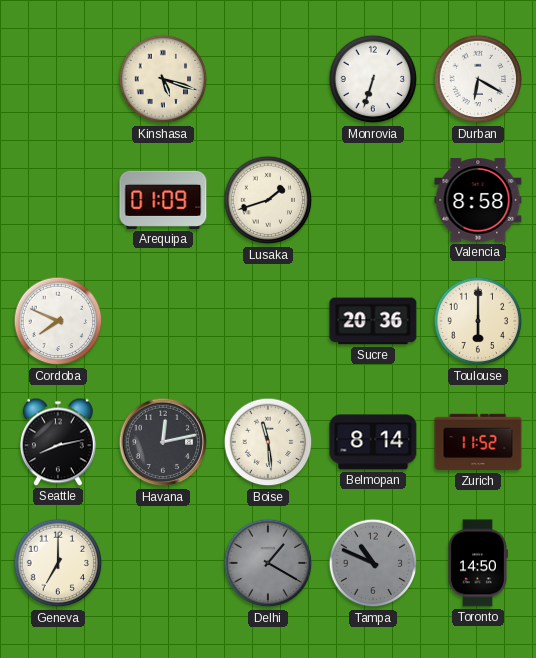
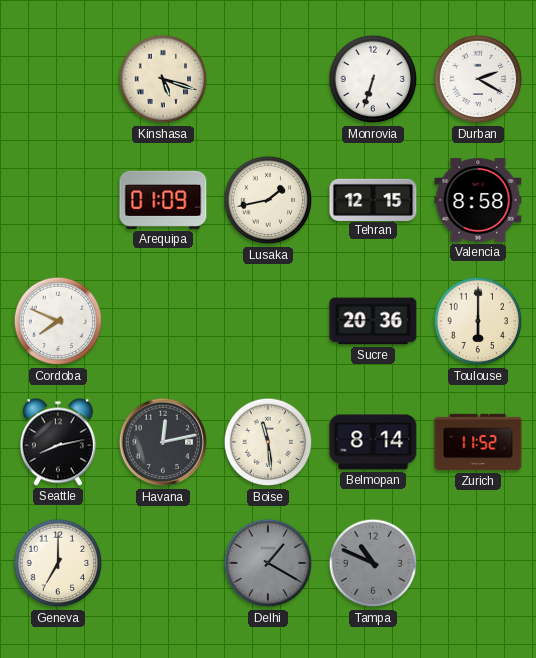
Durban: 6:20 -> 2:20 (478, 79)
Lusaka: 1:42 -> 1:43 (268, 200)
Tehran: none -> 12:15 (373, 199)
Toronto: 14:50 -> none (477, 563)
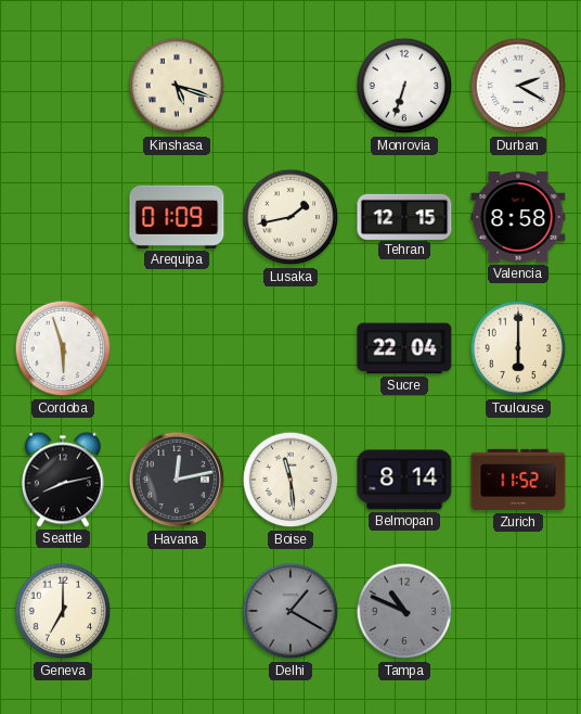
Cordoba: 7:49 -> 5:57 (63, 348)
Sucre: 20:36 -> 22:04 (404, 348)
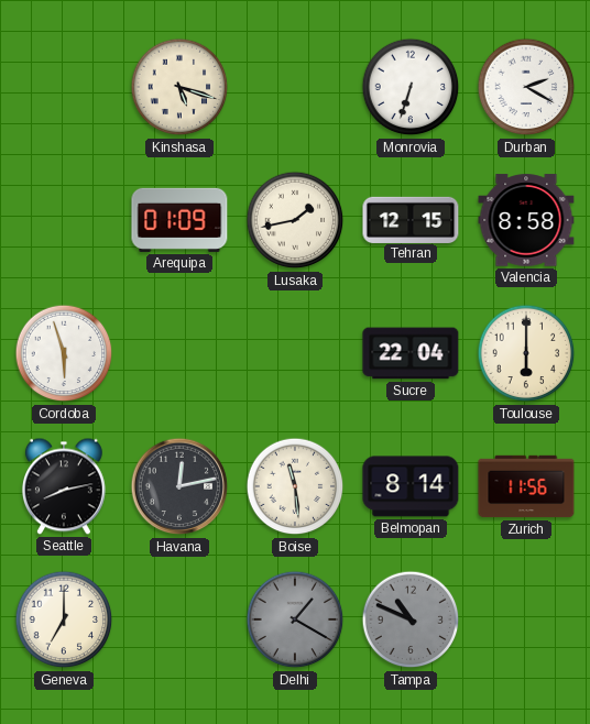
Zurich: 11:52 -> 11:56 (526, 486)
